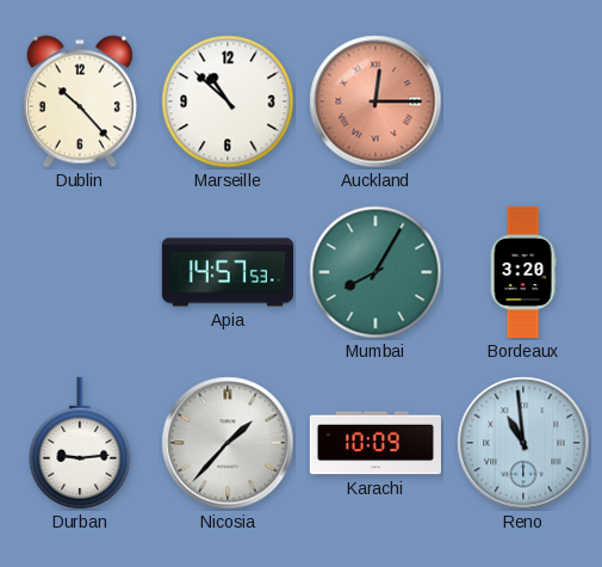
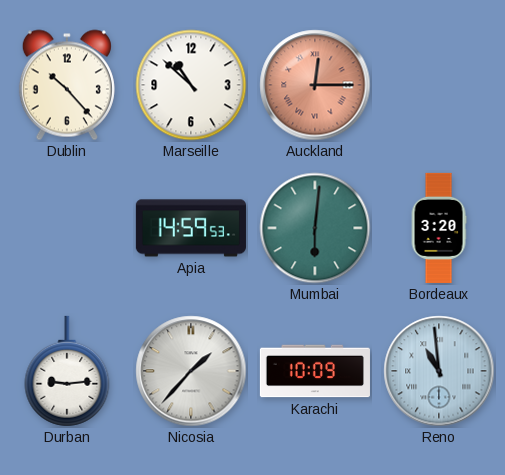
Apia: 14:57 -> 14:59 (191, 228)
Mumbai: 8:05 -> 6:01 (315, 228)
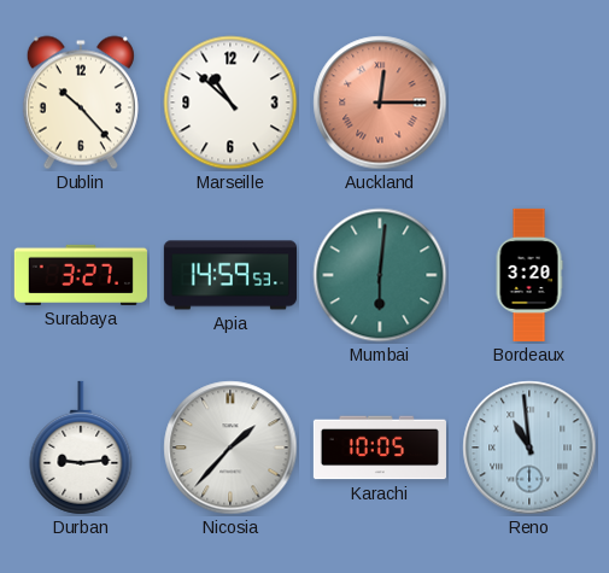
Surabaya: none -> 3:27 (81, 275)
Karachi: 10:09 -> 10:05 (380, 448)
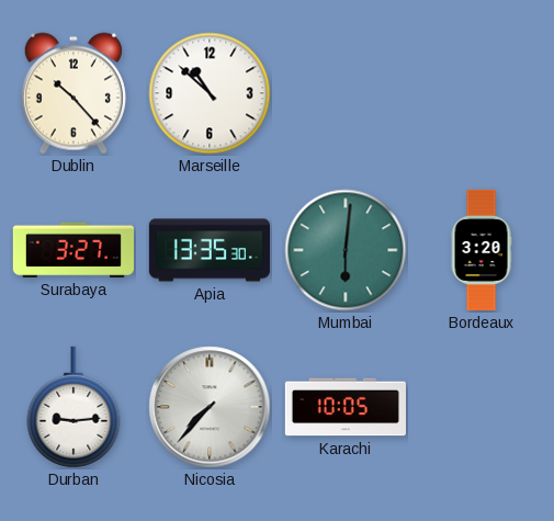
Auckland: 12:15 -> none (380, 103)
Apia: 14:59 -> 13:35 (210, 250)
Nicosia: 1:37 -> 7:37 (210, 407)
Reno: 10:59 -> none (529, 448)
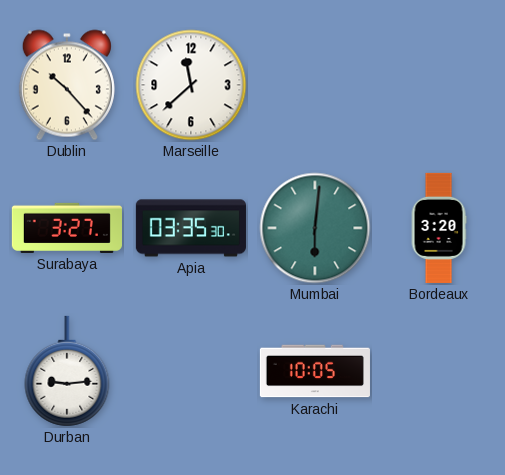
Marseille: 10:52 -> 11:38 (191, 85)
Apia: 13:35 -> 03:35 (191, 228)
Nicosia: 7:37 -> none (210, 407)
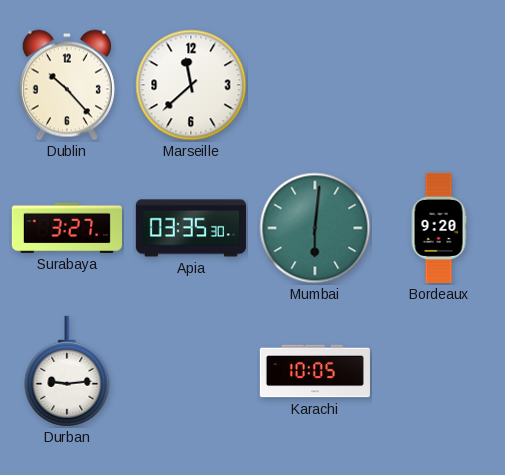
Bordeaux: 3:20 -> 9:20 (439, 228)
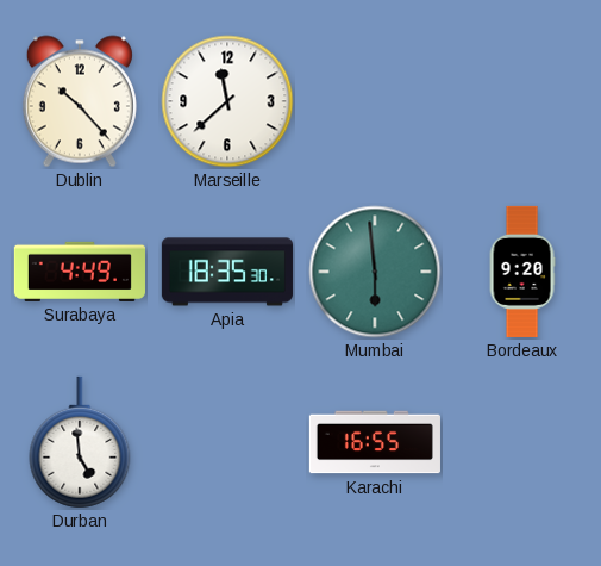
Surabaya: 3:27 -> 4:49 (80, 272)
Apia: 03:35 -> 18:35 (227, 272)
Mumbai: 6:01 -> 5:59 (375, 272)
Durban: 9:14 -> 4:59 (80, 442)
Karachi: 10:05 -> 16:55 (375, 442)
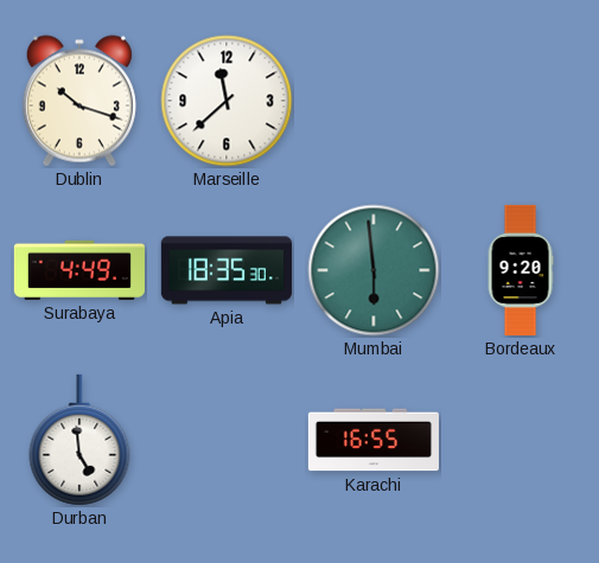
Dublin: 10:23 -> 10:18 (79, 101)
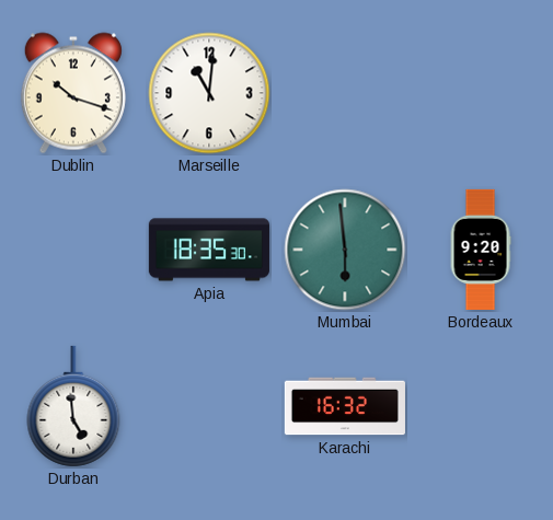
Marseille: 11:38 -> 11:01 (209, 93)
Surabaya: 4:49 -> none (79, 270)
Karachi: 16:55 -> 16:32 (345, 406)
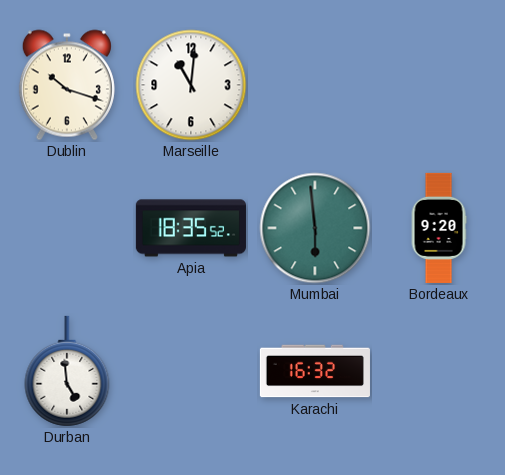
Apia: 18:35:30 -> 18:35:52 (191, 228)
